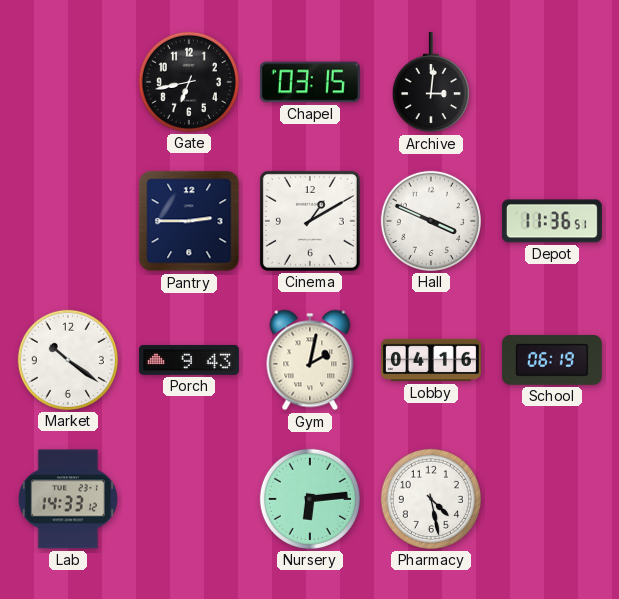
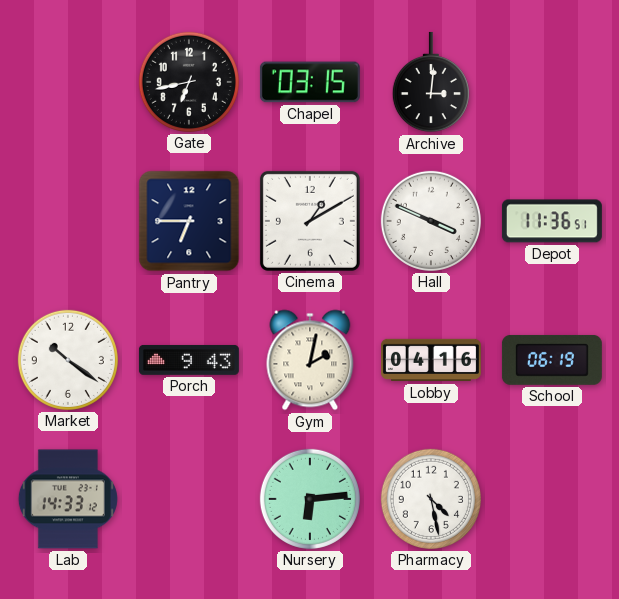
Pantry: 2:45 -> 6:45 (189, 221)
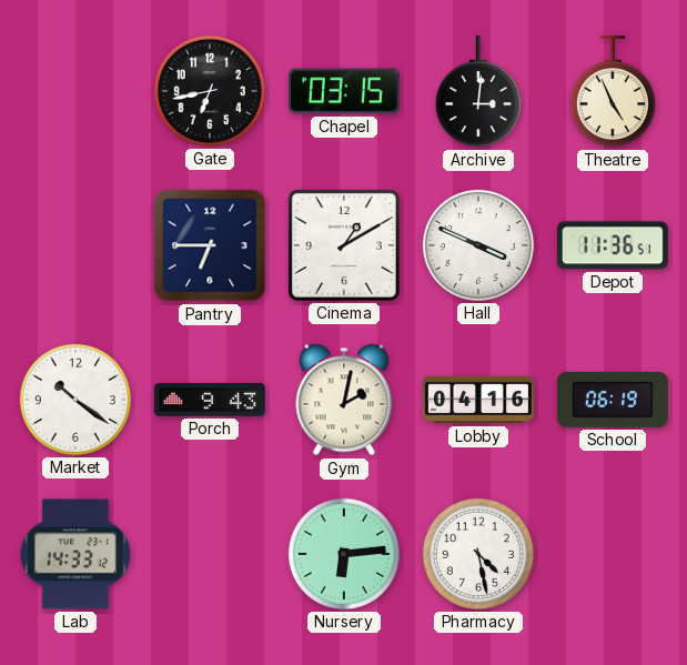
Theatre: none -> 4:56 (613, 91)
